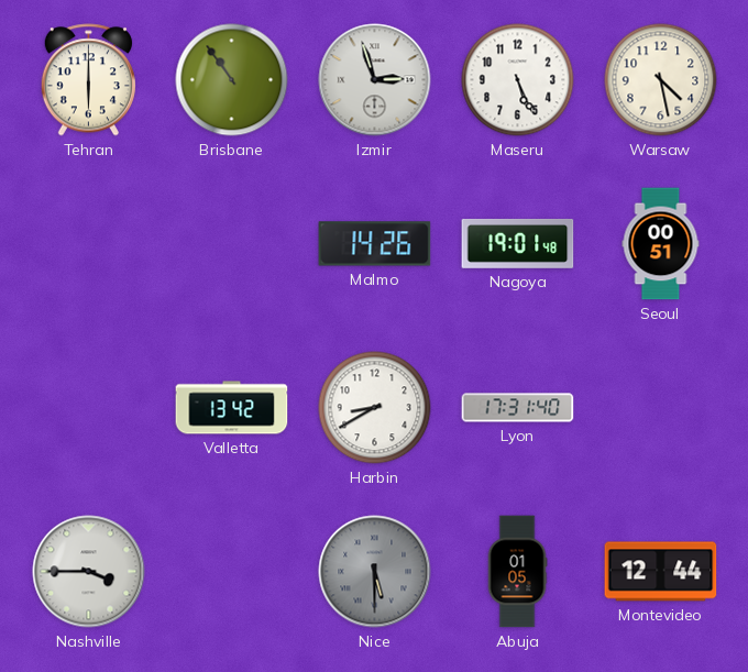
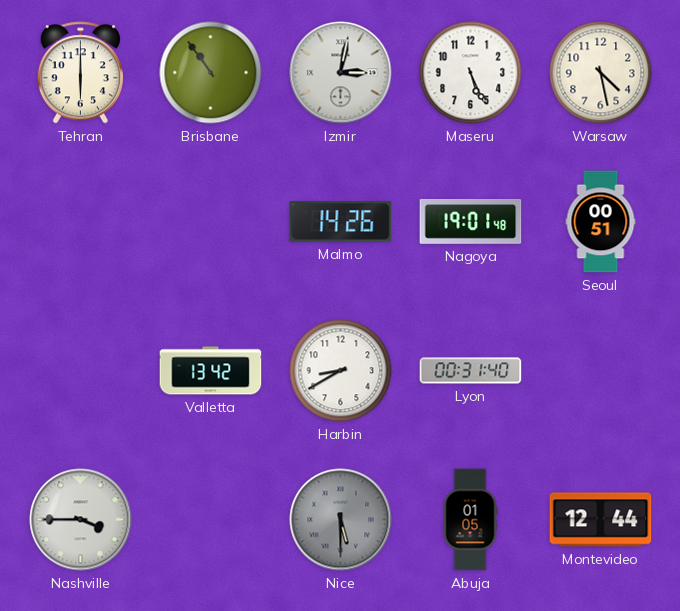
Izmir: 2:57 -> 3:02 (341, 73)
Lyon: 17:31 -> 00:31 (471, 371)
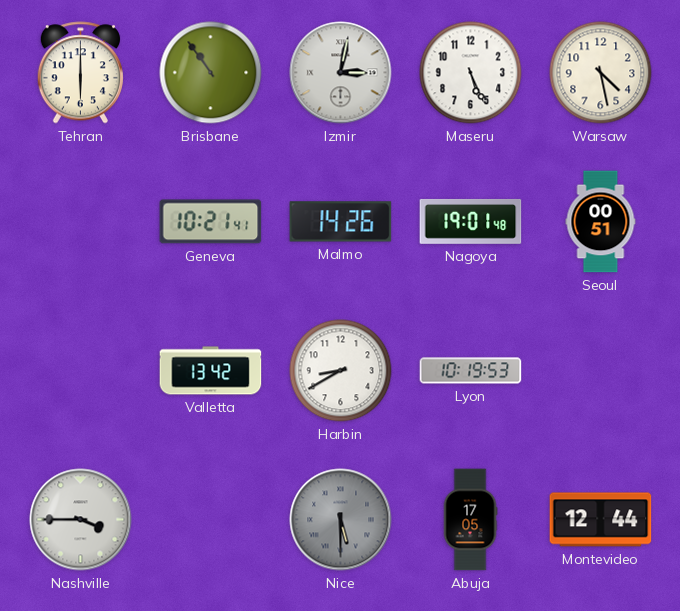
Geneva: none -> 10:21 (211, 222)
Lyon: 00:31 -> 10:19 (471, 371)
Abuja: 01:05 -> 17:05 (470, 520)
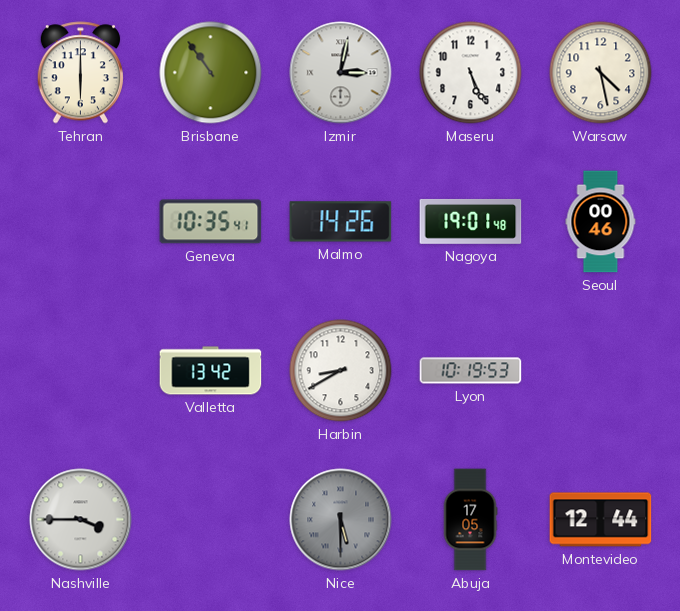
Geneva: 10:21 -> 10:35 (211, 222)
Seoul: 00:51 -> 00:46 (601, 222)
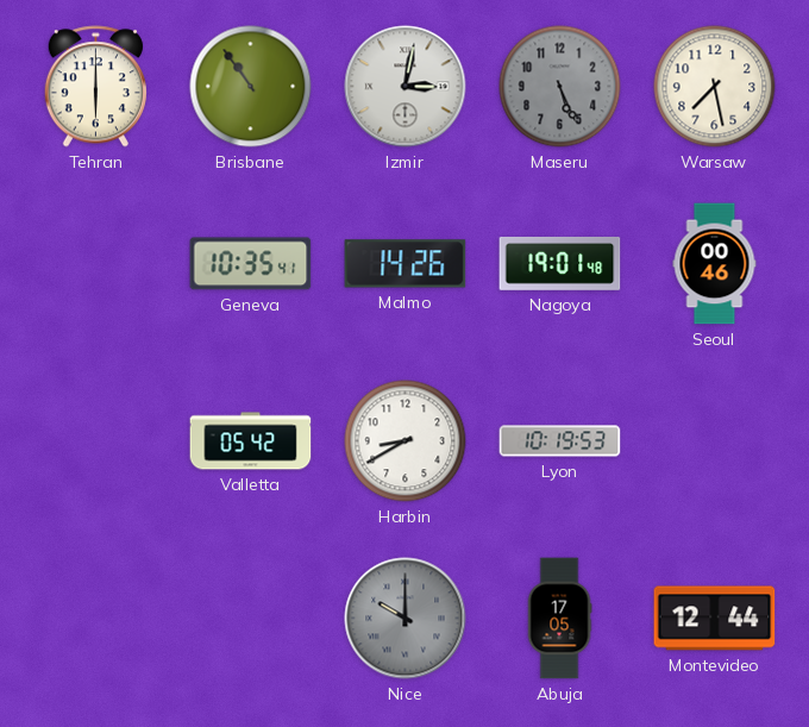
Maseru dial: white -> grey (560, 87)
Warsaw: 4:28 -> 7:28 (715, 87)
Valletta: 13:42 -> 05:42 (251, 441)
Nashville: 3:45 -> none (81, 520)
Nice: 5:30 -> 10:00 (406, 619)
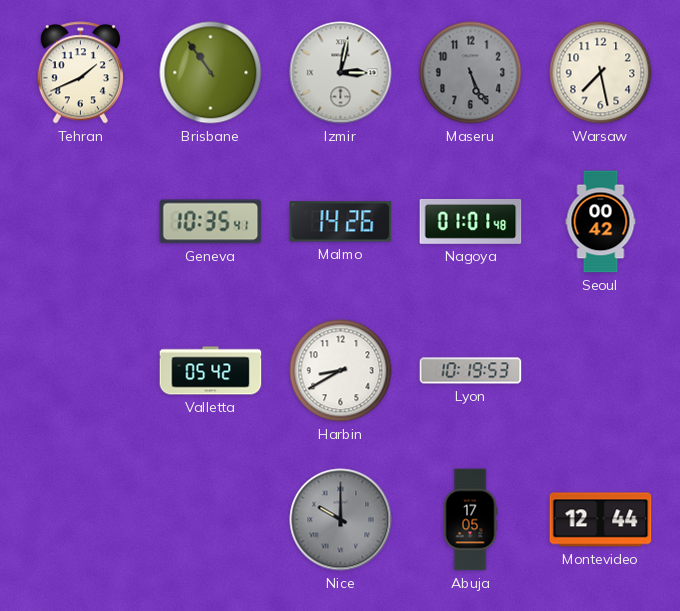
Tehran: 6:00 -> 1:41 (80, 73)
Nagoya: 19:01 -> 01:01 (471, 221)
Seoul: 00:46 -> 00:42 (601, 222)
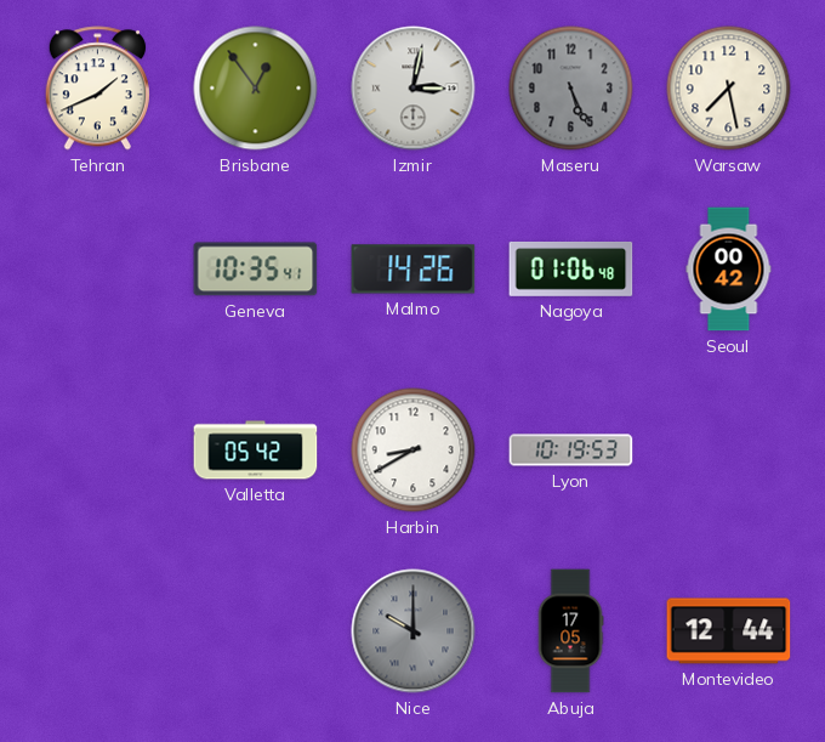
Brisbane: 10:54 -> 12:54 (256, 89)
Nagoya: 01:01 -> 01:06 (571, 268)
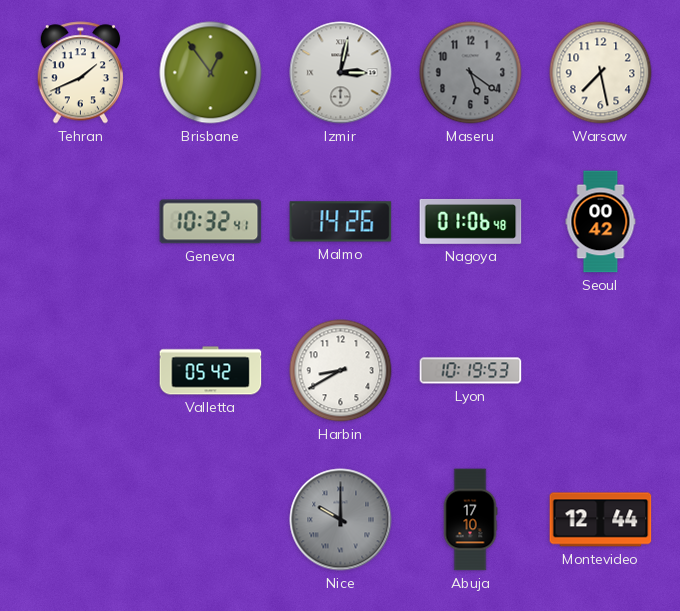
Maseru: 5:26 -> 5:21 (471, 73)
Geneva: 10:35 -> 10:32 (211, 222)
Abuja: 17:05 -> 17:10 (470, 520)
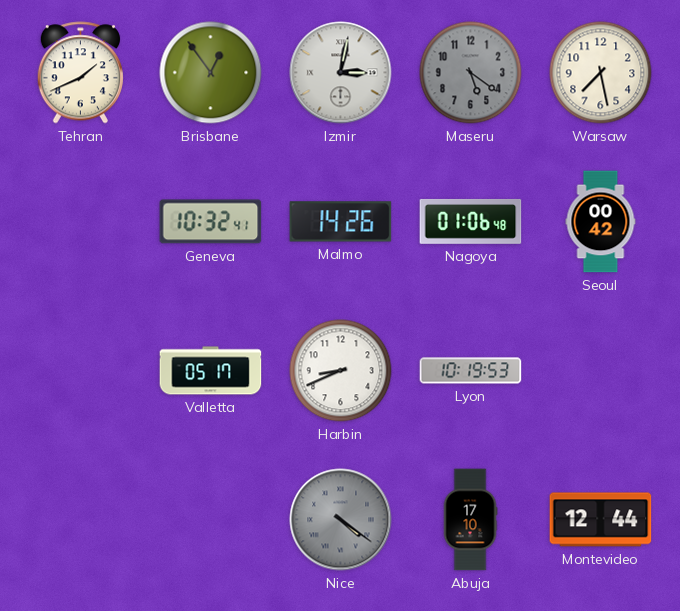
Valletta: 05:42 -> 05:17 (211, 371)
Harbin: 8:40 -> 8:41 (341, 371)
Nice: 10:00 -> 4:21 (341, 520)
